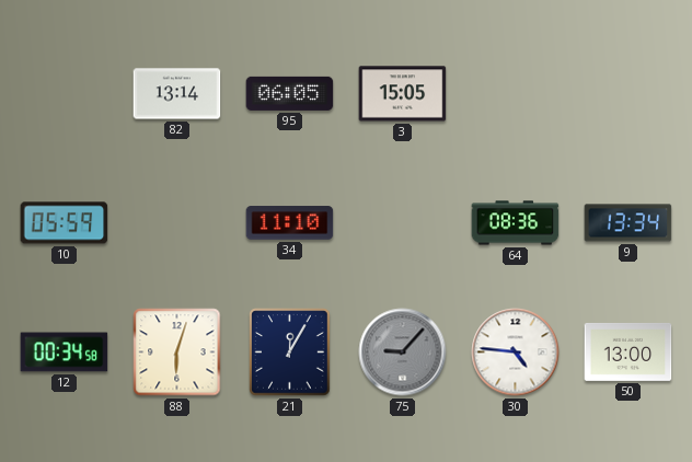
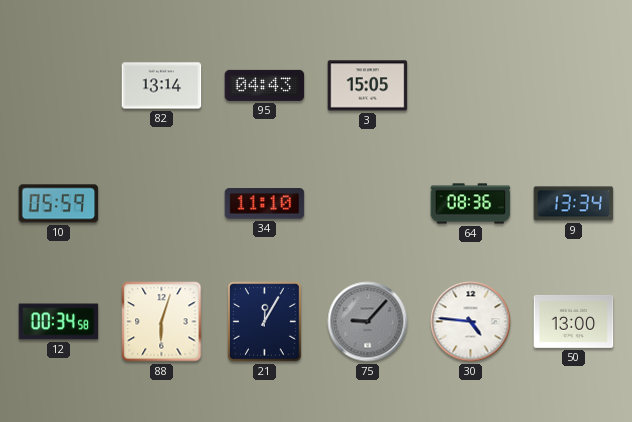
95: 06:05 -> 04:43 (265, 85)
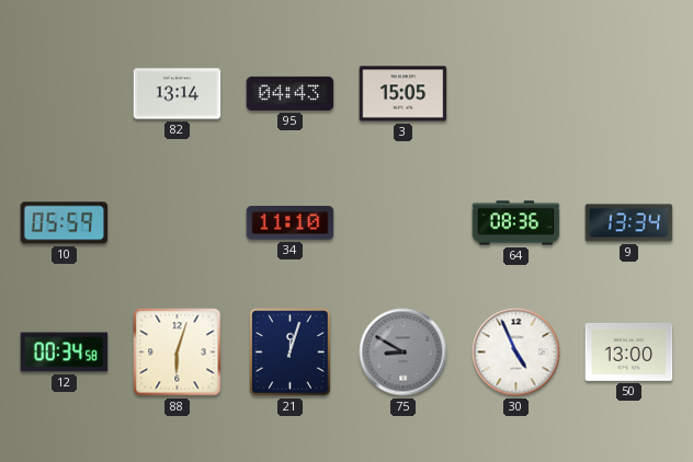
21: 12:05 -> 12:03 (291, 353)
75: 9:07 -> 8:50 (404, 353)
30: 4:46 -> 4:56 (516, 353)
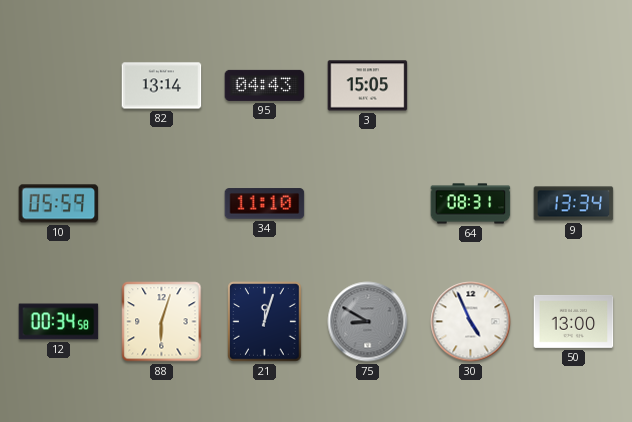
64: 08:36 -> 08:31 (471, 204)
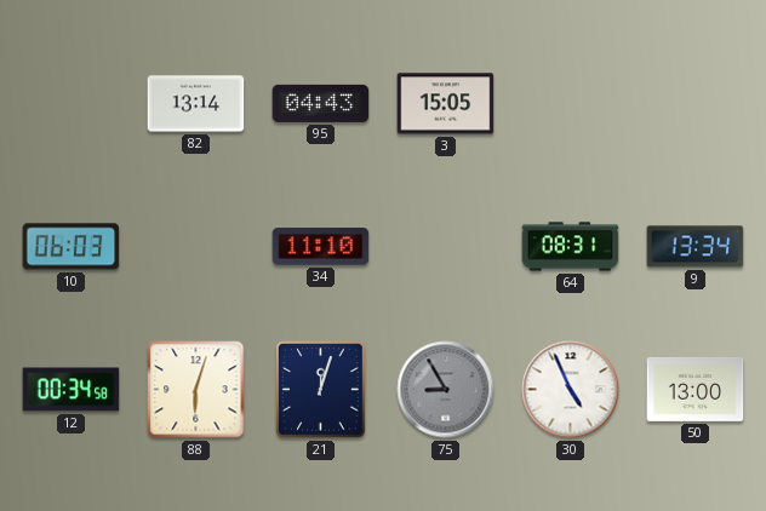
10: 05:59 -> 06:03 (72, 247)
75: 8:50 -> 8:55 (446, 390)
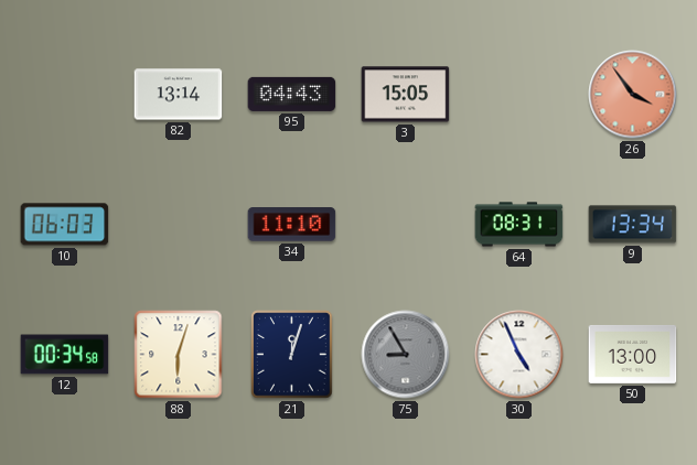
26: none -> 3:54 (633, 95)
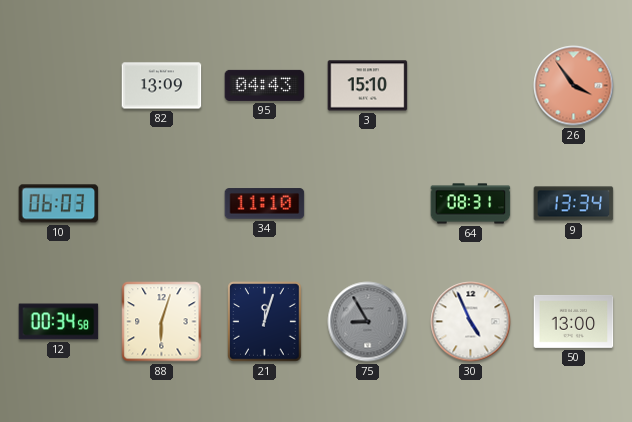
82: 13:14 -> 13:09 (162, 86)
3: 15:05 -> 15:10 (368, 86)
